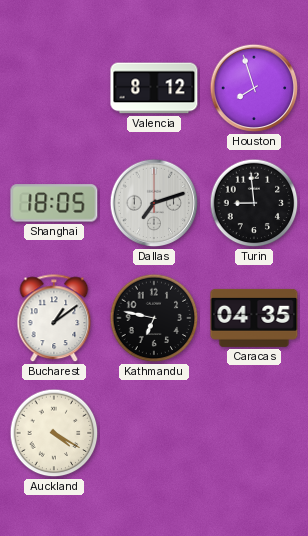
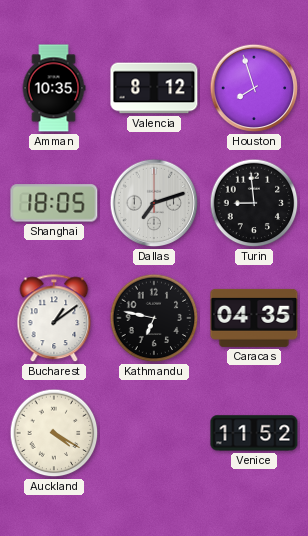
Amman: none -> 10:35 (54, 88)
Venice: none -> 11:52 (254, 433)
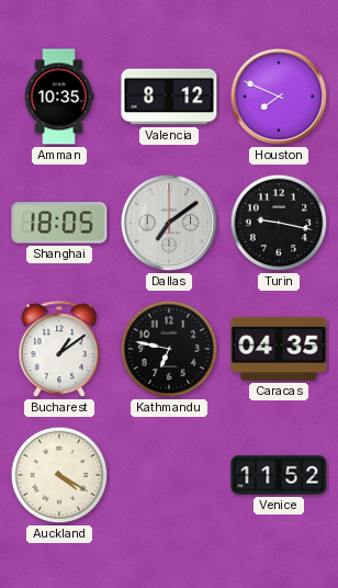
Houston: 7:57 -> 7:49 (279, 97)
Dallas: 7:12 -> 7:09 (169, 223)
Turin: 8:59 -> 9:17 (279, 223)
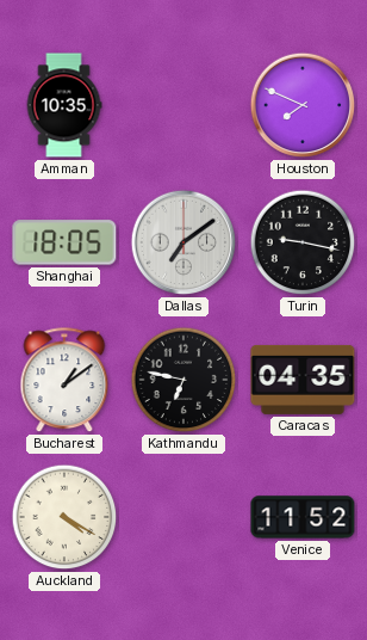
Valencia: 8:12 -> none (169, 97)
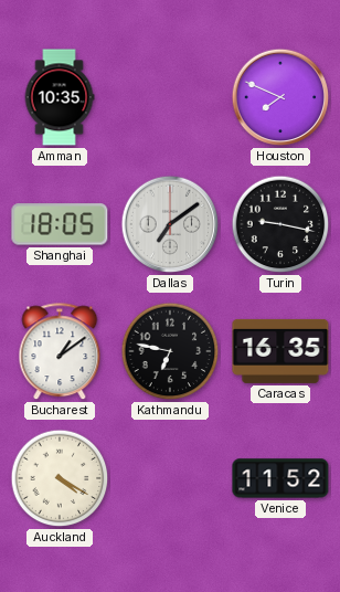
Caracas: 04:35 -> 16:35 (280, 351)
